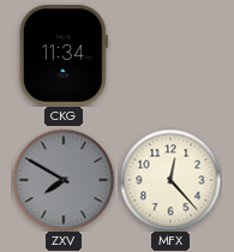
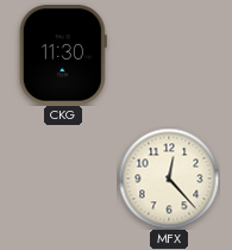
CKG: 11:34 -> 11:30 (63, 55)
ZXV: 7:50 -> none (64, 180)
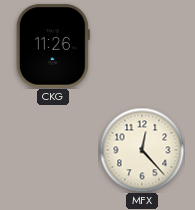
CKG: 11:30 -> 11:26 (53, 46)
